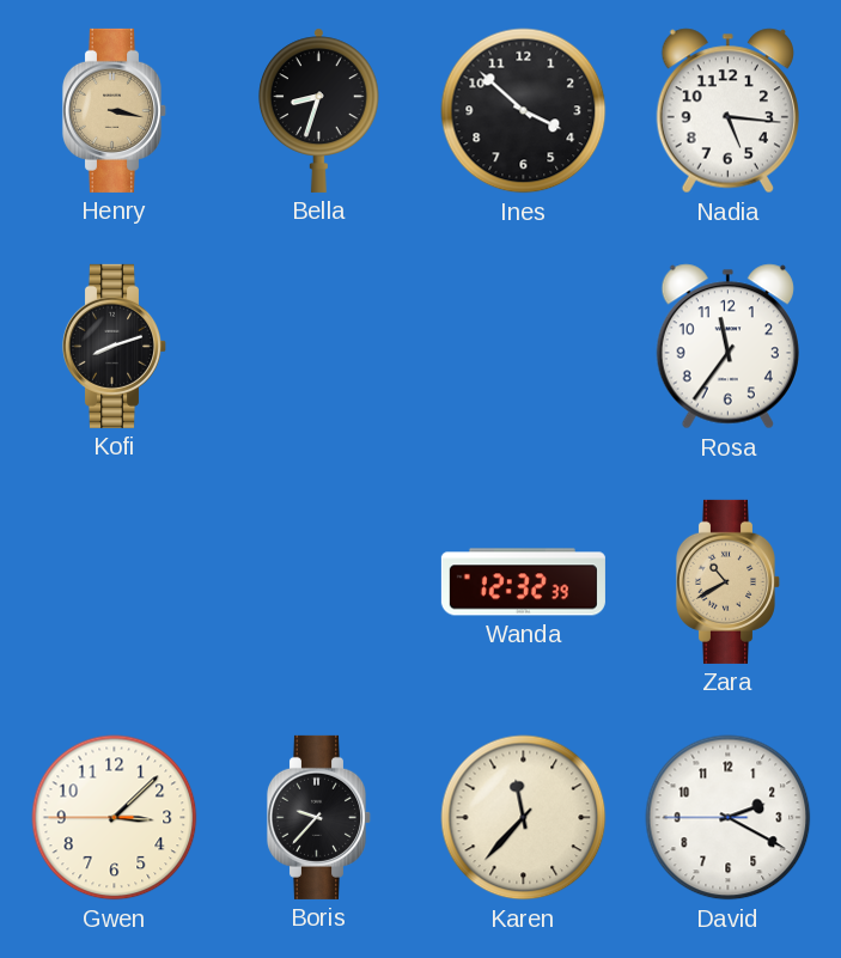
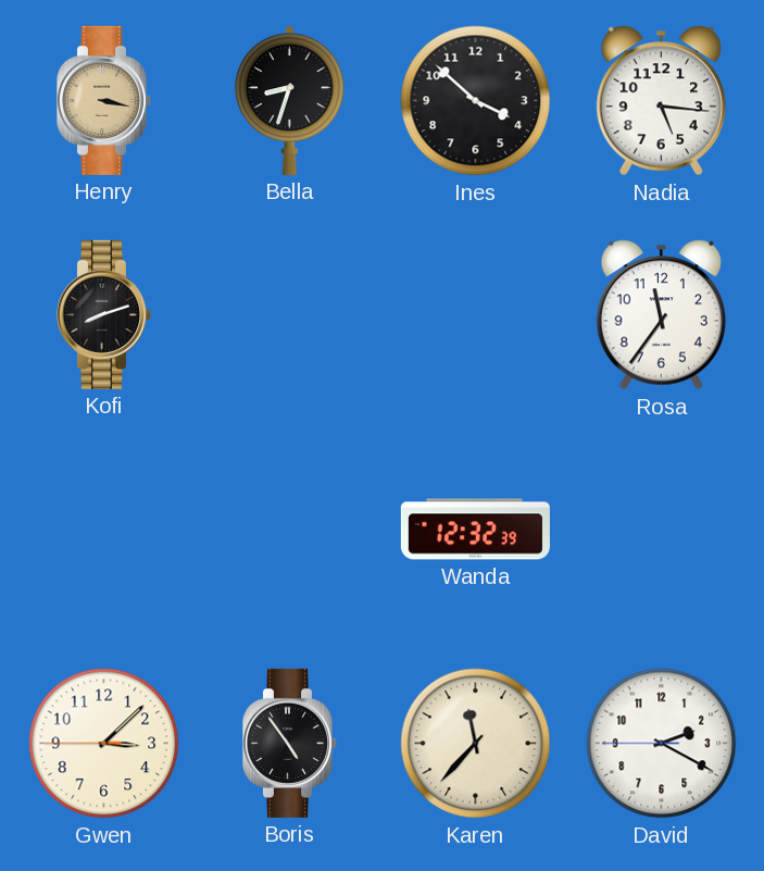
Zara: 10:40 -> none (729, 581)
Boris: 9:37 -> 4:54 (290, 743)
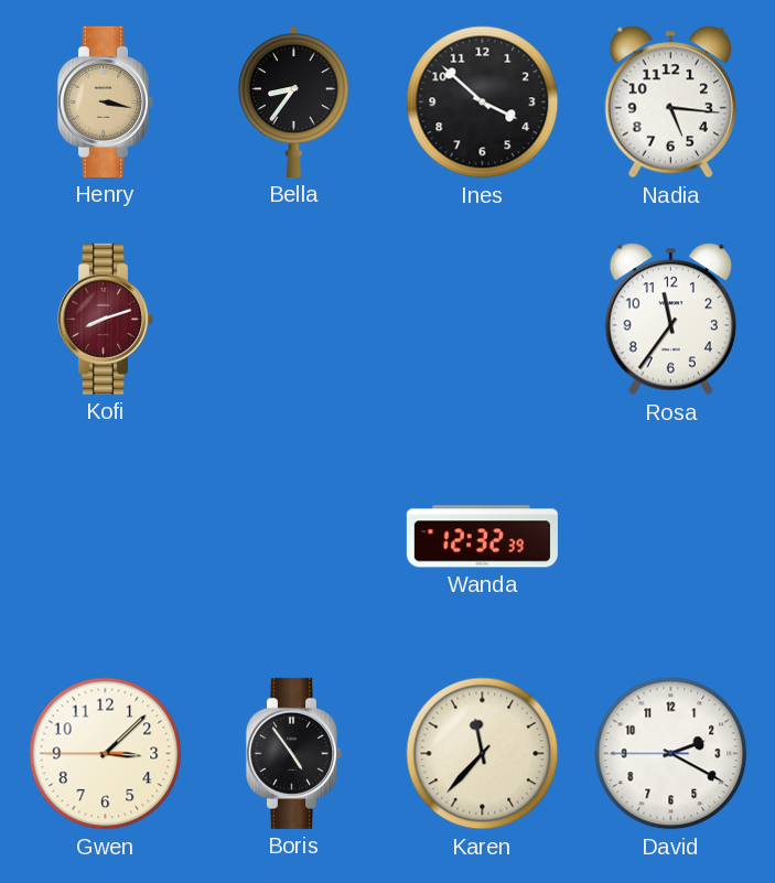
Bella: 8:33 -> 8:36 (293, 101)
Kofi dial: black -> burgundy (106, 319)
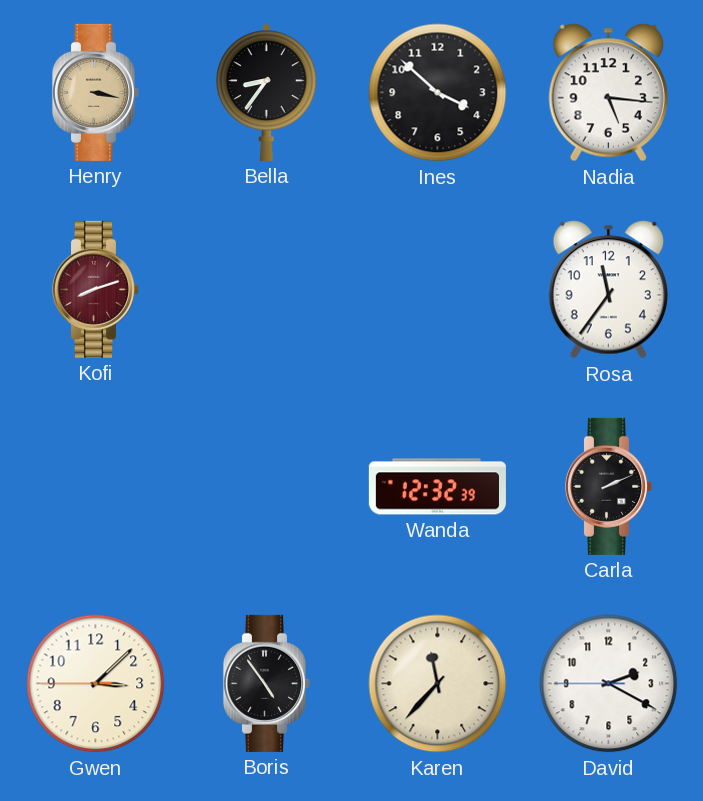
Carla: none -> 2:11 (609, 486)
